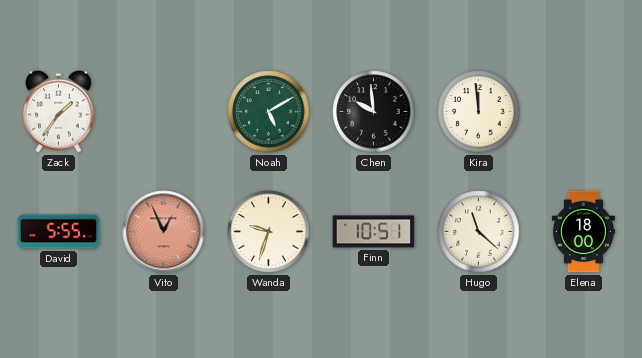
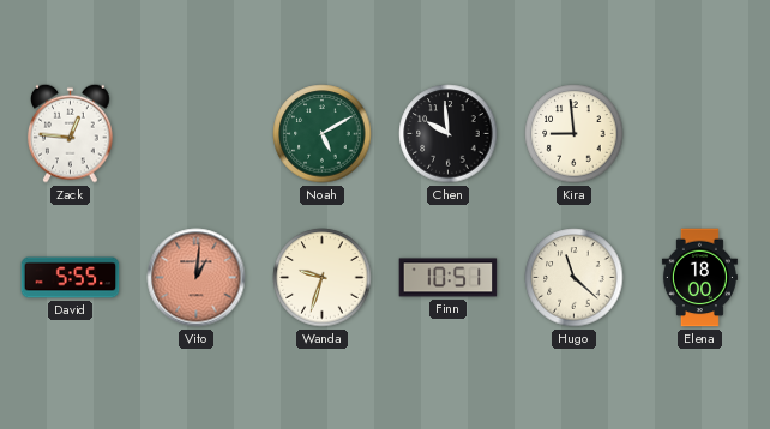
Zack: 1:36 -> 12:46 (71, 133)
Kira: 11:59 -> 8:59 (575, 134)
Vito: 12:56 -> 1:01 (197, 278)
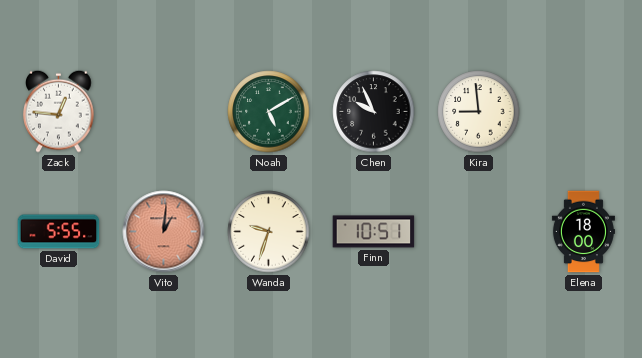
Chen: 9:59 -> 9:56 (374, 112)
Hugo: 11:22 -> none (575, 278)
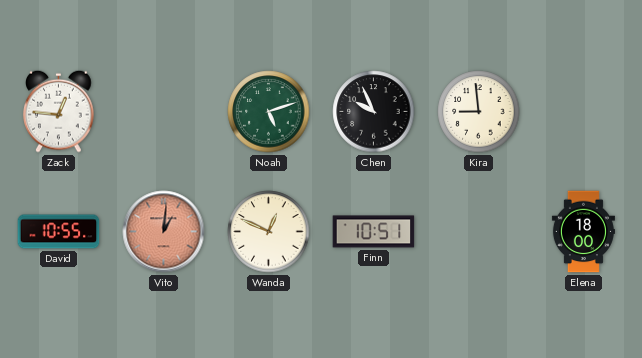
Noah: 5:10 -> 5:12 (269, 112)
David: 5:55 -> 10:55 (59, 232)
Wanda: 9:33 -> 12:49 (269, 232)
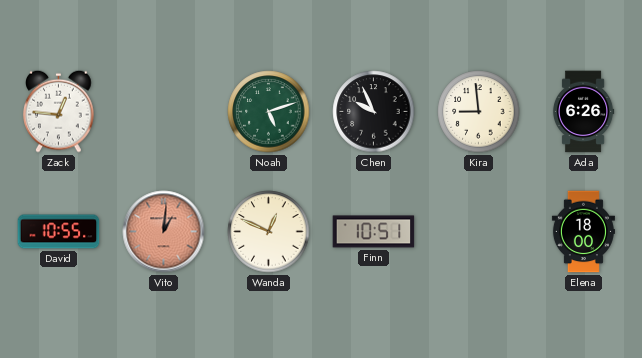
Ada: none -> 6:26 (583, 112)
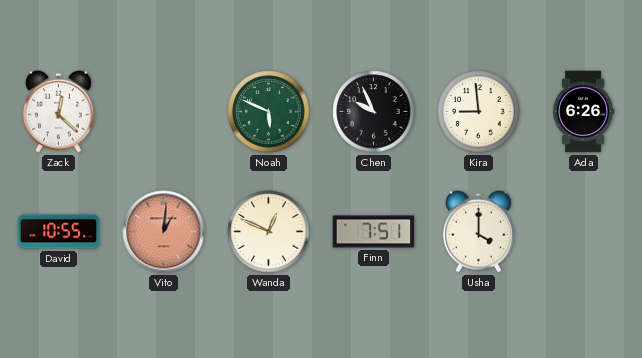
Zack: 12:46 -> 12:22 (59, 111)
Noah: 5:12 -> 5:49 (269, 112)
Finn: 10:51 -> 7:51 (374, 232)
Usha: none -> 4:00 (479, 231)
Elena: 18:00 -> none (583, 232)
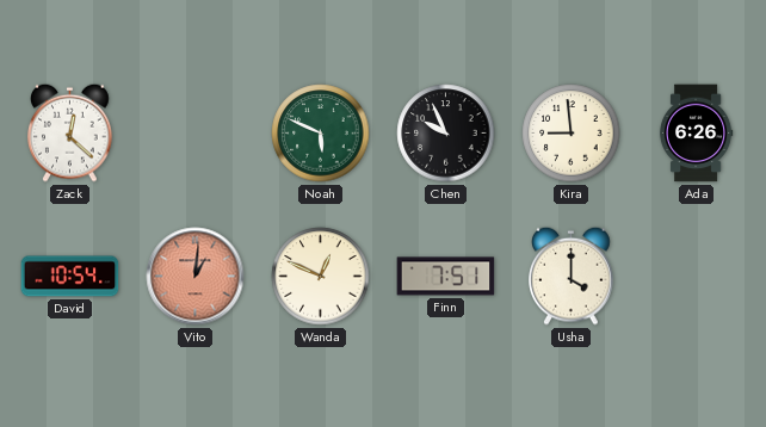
David: 10:55 -> 10:54 (70, 277)
